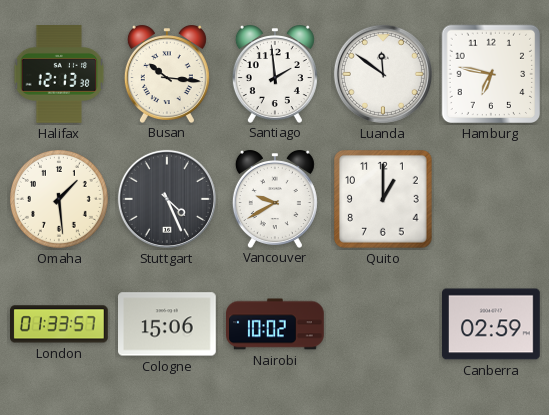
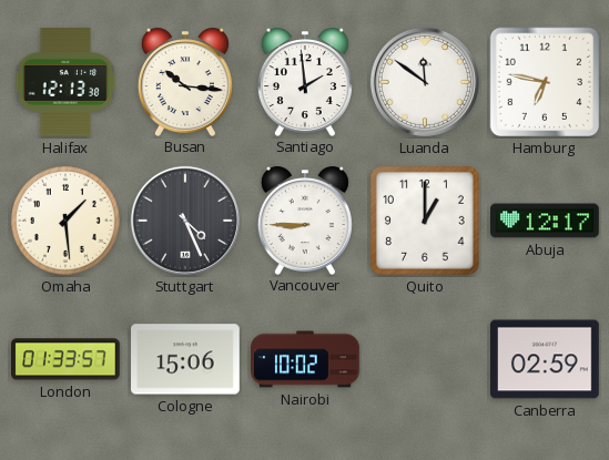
Vancouver: 9:40 -> 8:45 (305, 221)
Abuja: none -> 12:17 (546, 221)
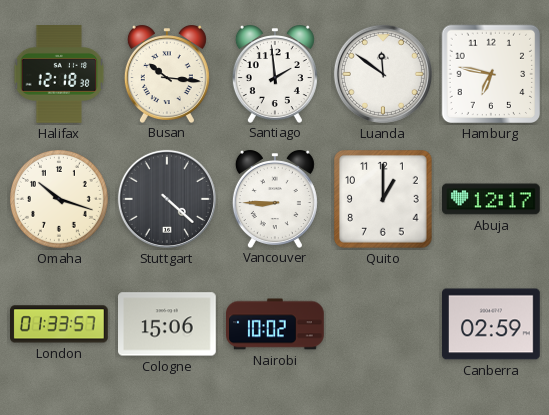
Halifax: 12:13 -> 12:18 (59, 75)
Omaha: 1:29 -> 10:18 (59, 199)
Stuttgart: 4:26 -> 4:22 (167, 199)
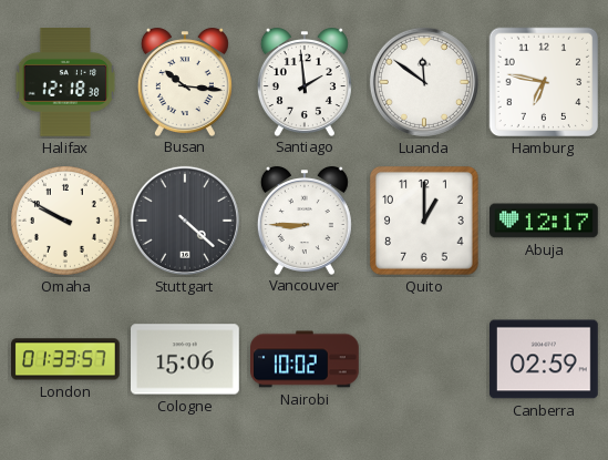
Omaha: 10:18 -> 9:50 (65, 221)
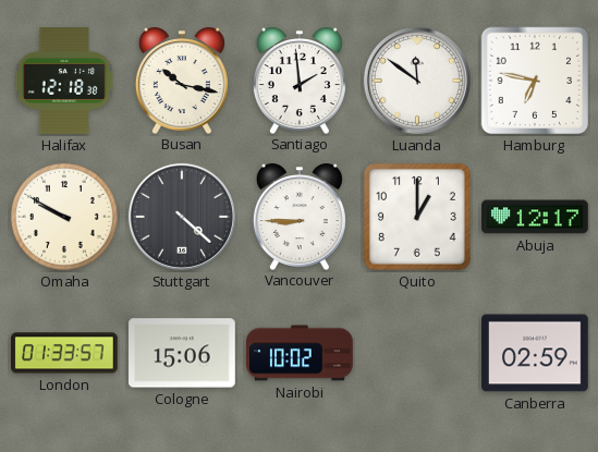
Busan: 10:16 -> 10:17 (182, 81)
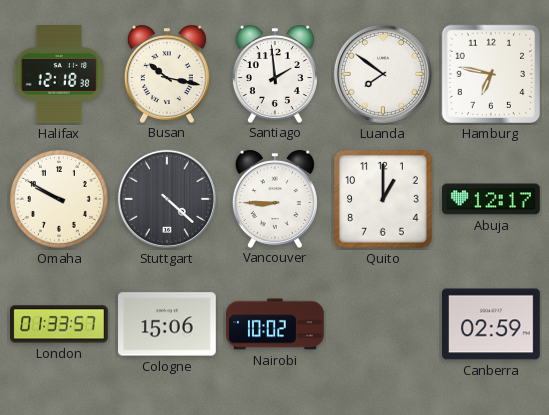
Luanda: 11:51 -> 7:51 (383, 74)
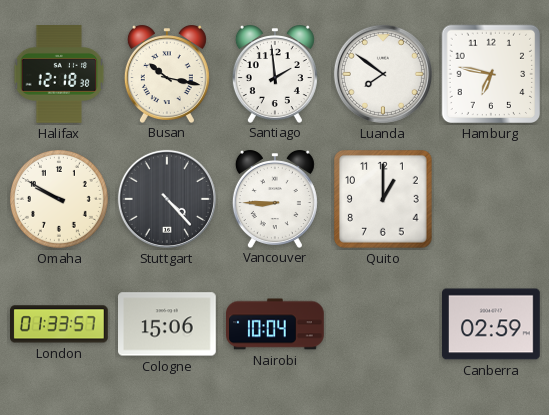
Stuttgart: 4:22 -> 4:23 (167, 199)
Abuja: 12:17 -> none (492, 199)
Nairobi: 10:02 -> 10:04 (276, 324)
